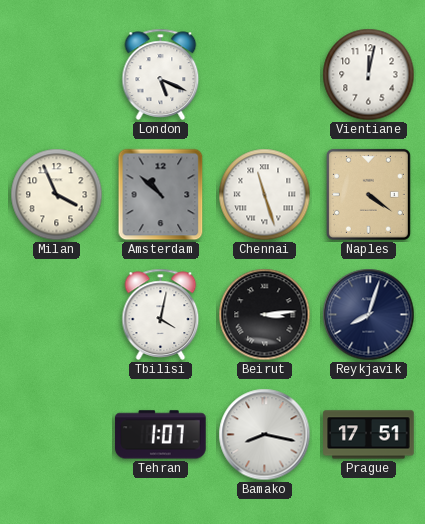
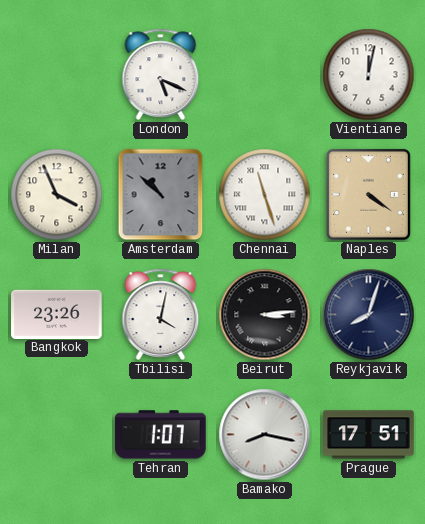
Bangkok: none -> 23:26 (57, 314)
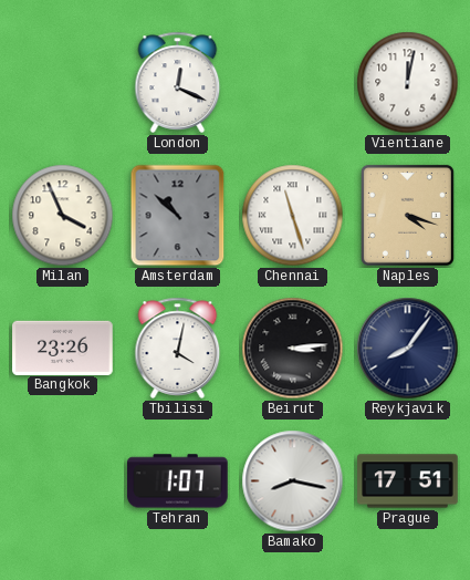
London: 5:19 -> 12:19 (178, 82)
Naples: 4:21 -> 4:18 (407, 215)
Reykjavik: 8:03 -> 8:06 (408, 349)
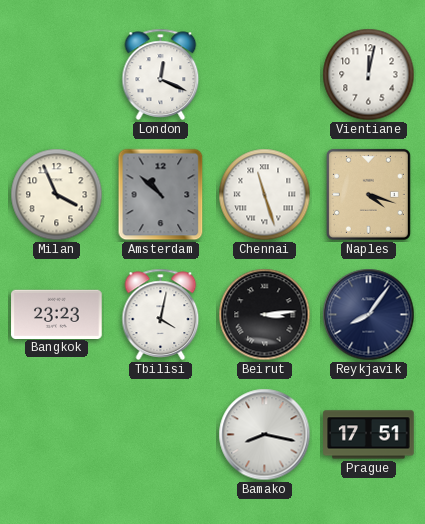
Bangkok: 23:26 -> 23:23 (57, 314)
Tehran: 1:07 -> none (178, 481)
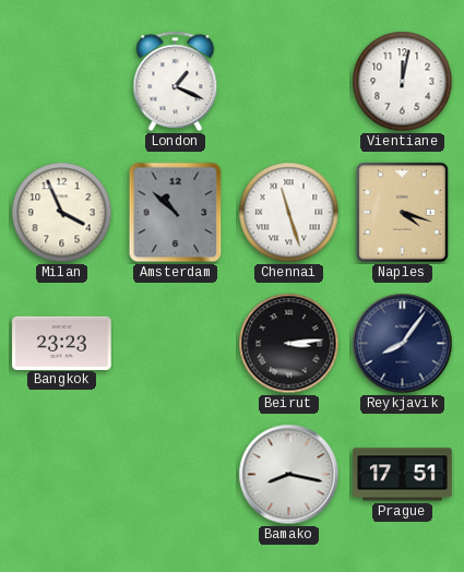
London: 12:19 -> 1:19 (176, 81)
Tbilisi: 4:02 -> none (161, 314)
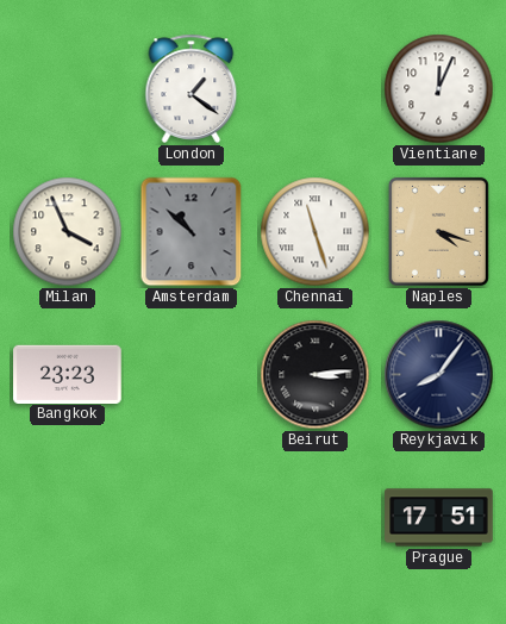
London: 1:19 -> 1:21 (192, 88)
Vientiane: 12:02 -> 12:04 (439, 89)
Bamako: 8:17 -> none (289, 475)
